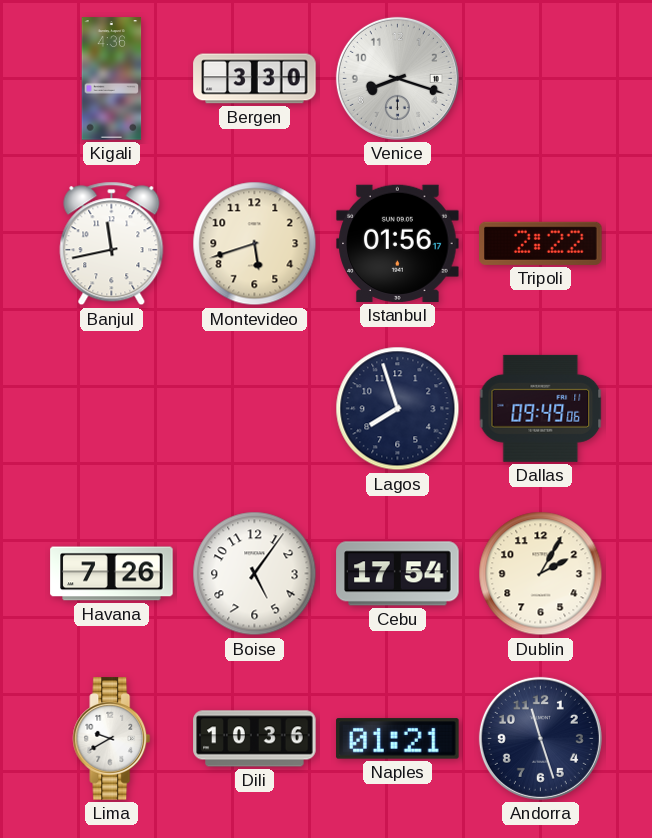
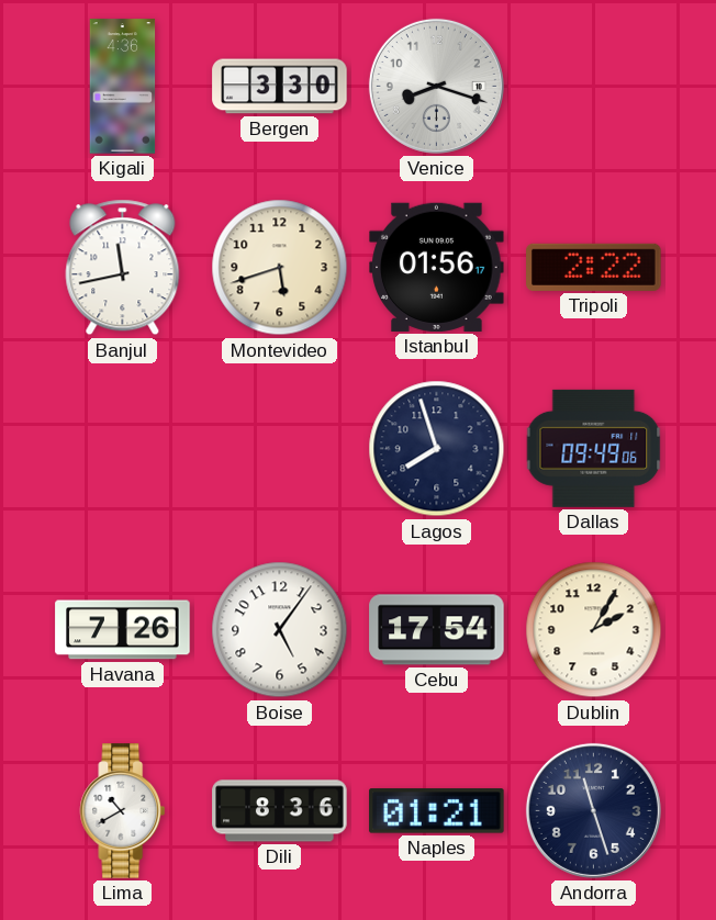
Lima: 9:40 -> 10:40 (123, 811)
Dili: 10:36 -> 8:36 (280, 811)
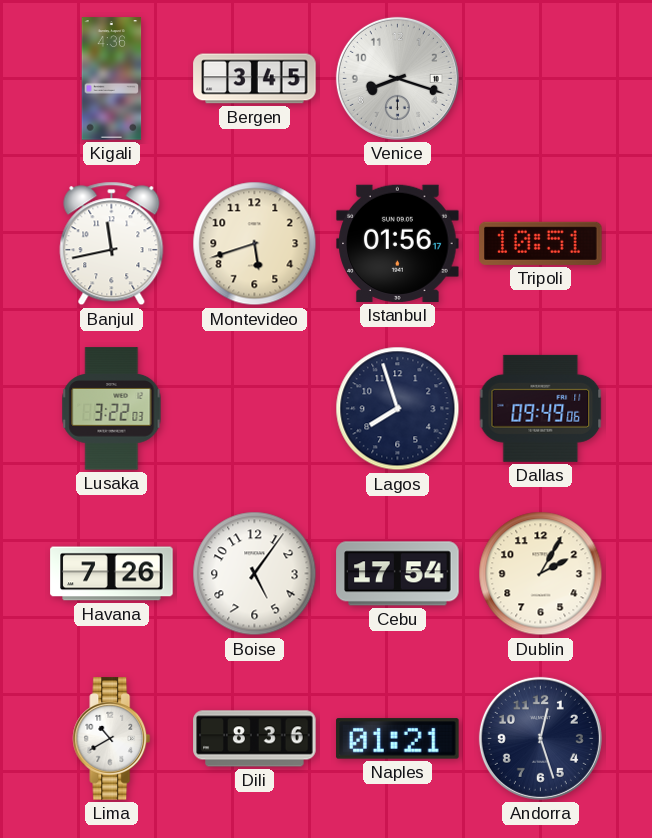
Bergen: 3:30 -> 3:45 (255, 79)
Tripoli: 2:22 -> 10:51 (541, 243)
Lusaka: none -> 3:22 (112, 409)
Andorra: 11:27 -> 12:27 (540, 738)
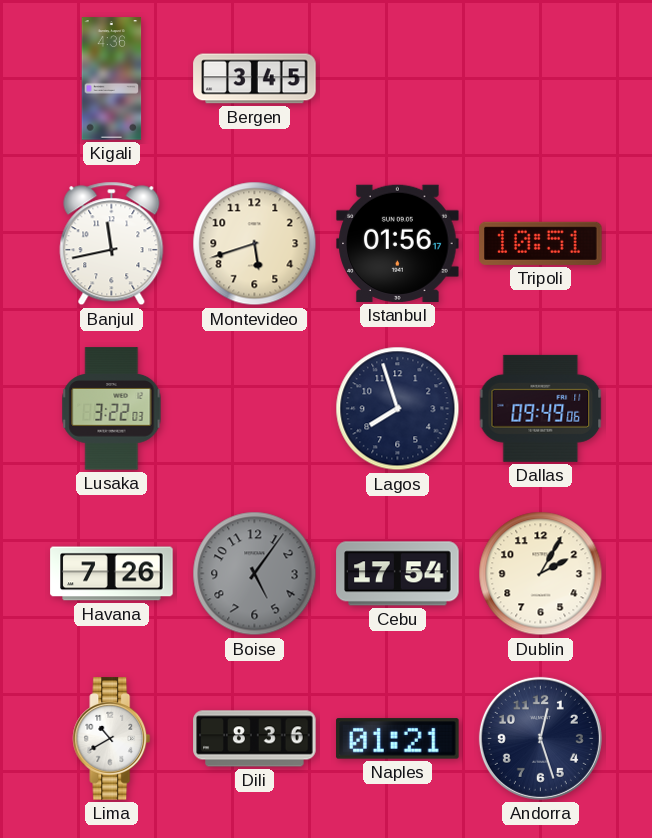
Venice: 8:18 -> none (397, 78)
Boise dial: white -> grey (255, 574)
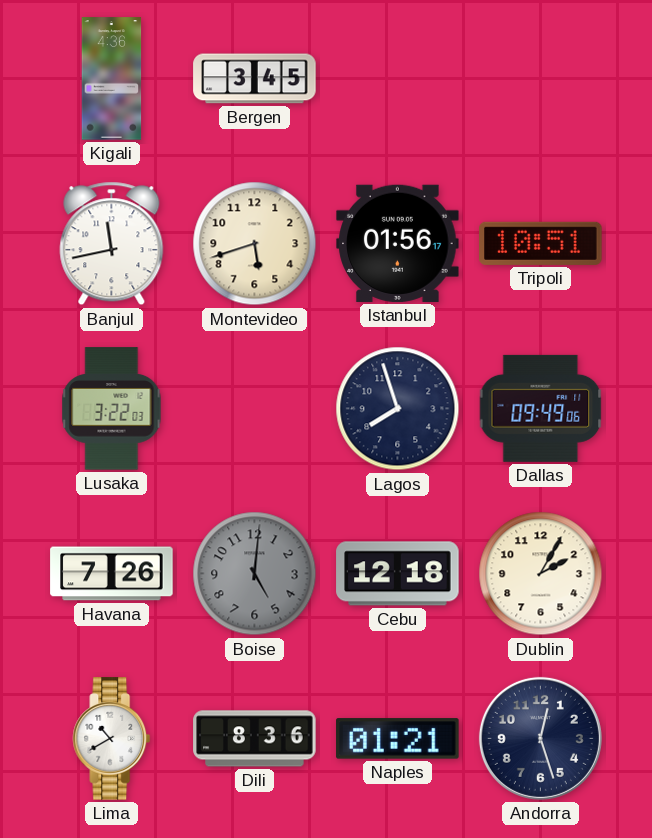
Boise: 5:06 -> 5:01 (255, 574)
Cebu: 17:54 -> 12:18 (398, 574)
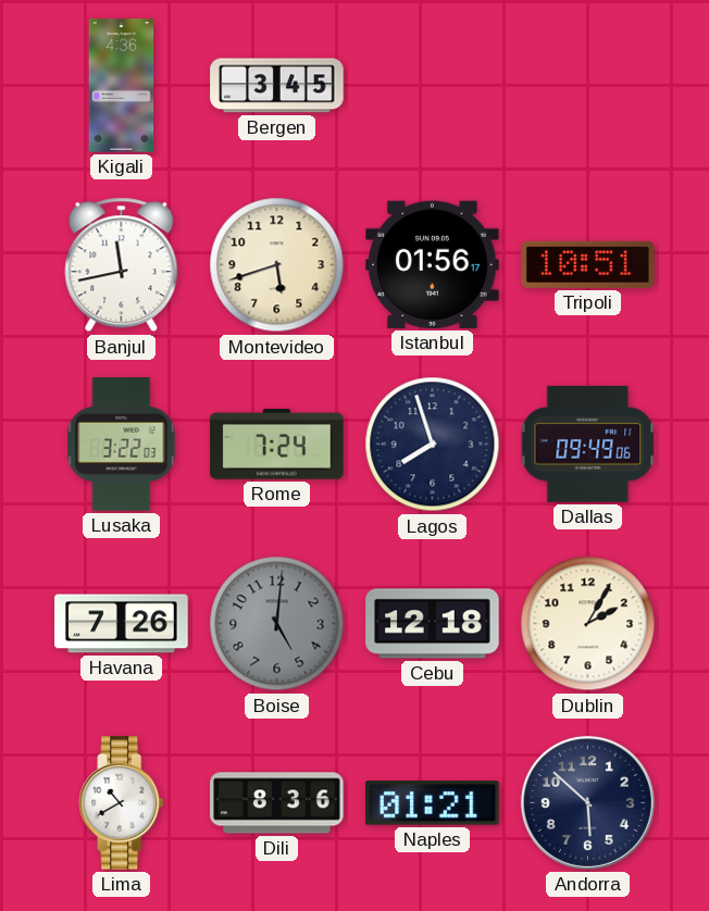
Rome: none -> 7:24 (277, 445)
Andorra: 12:27 -> 5:52 (587, 802)
